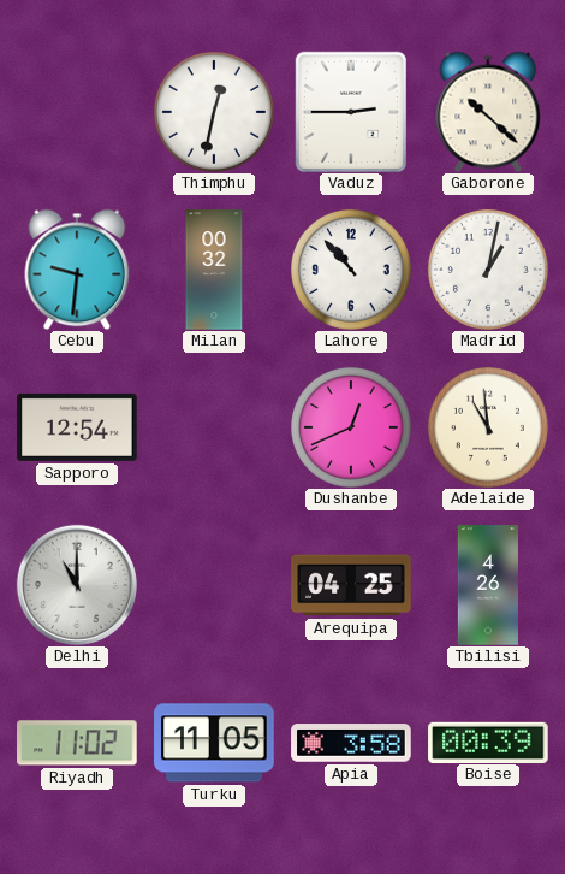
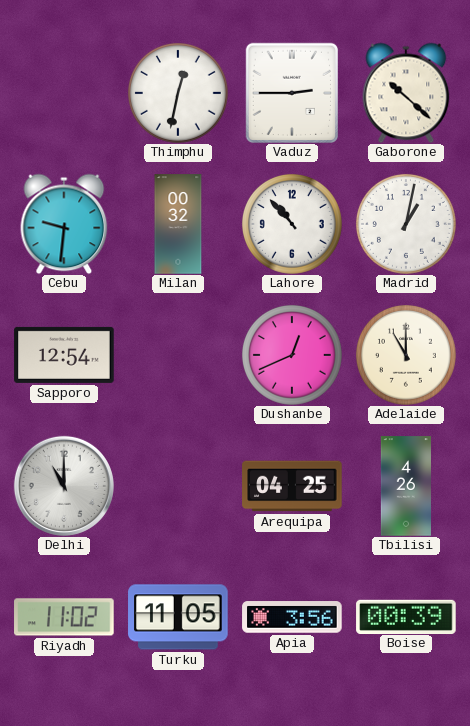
Adelaide: 10:59 -> 11:00 (406, 355)
Apia: 3:58 -> 3:56 (292, 617)
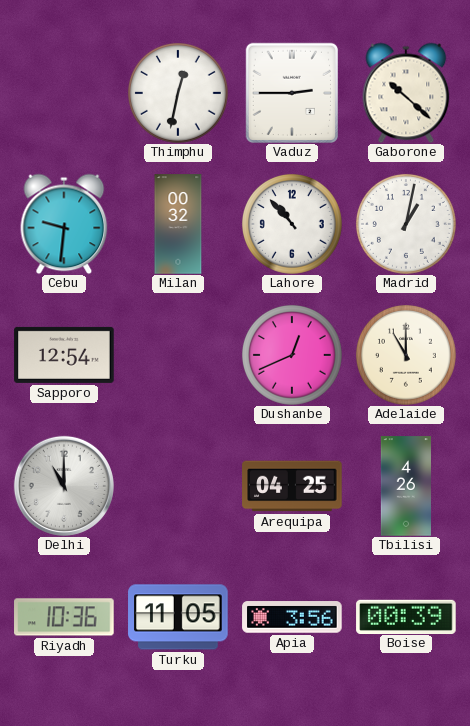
Riyadh: 11:02 -> 10:36 (64, 617)
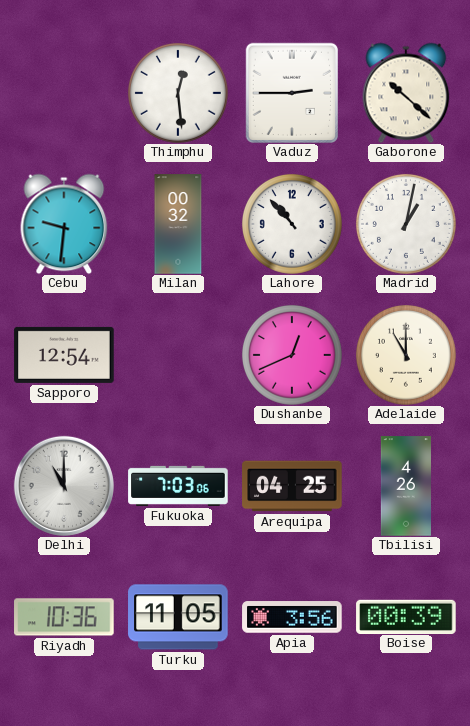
Thimphu: 12:32 -> 12:29 (178, 93)
Fukuoka: none -> 7:03 (178, 486)
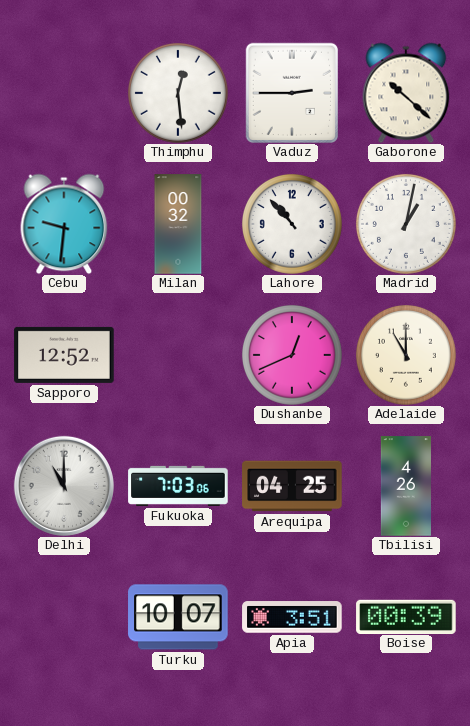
Sapporo: 12:54 -> 12:52 (64, 355)
Riyadh: 10:36 -> none (64, 617)
Turku: 11:05 -> 10:07 (178, 617)
Apia: 3:56 -> 3:51 (292, 617)
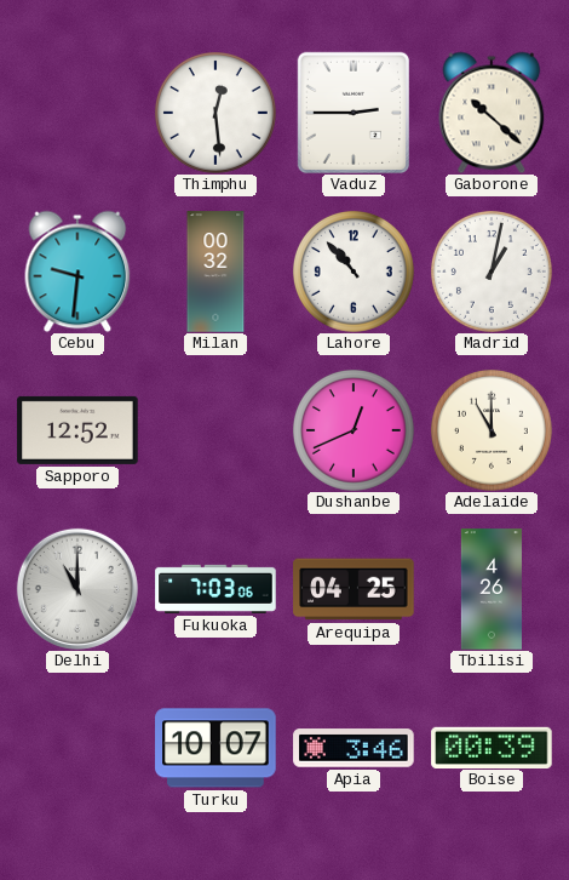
Apia: 3:51 -> 3:46 (354, 748)
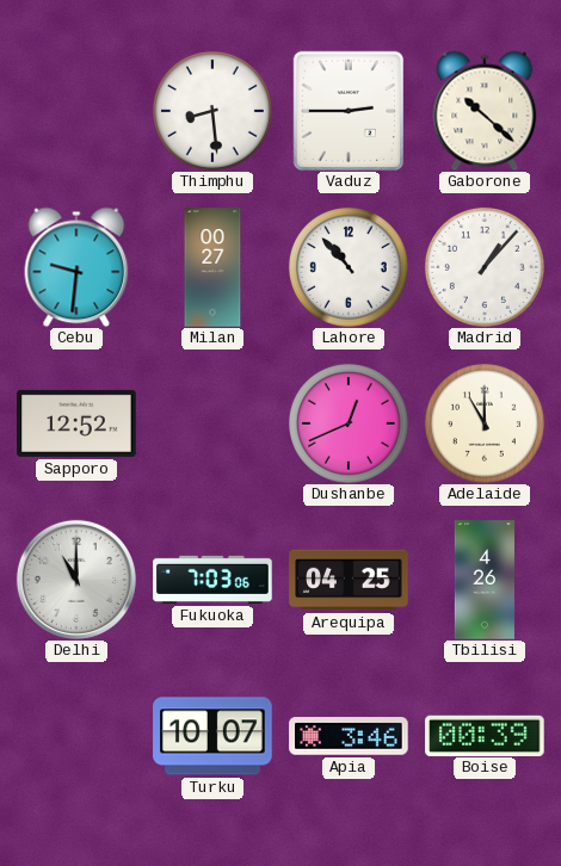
Thimphu: 12:29 -> 8:29 (212, 111)
Milan: 00:32 -> 00:27 (212, 267)
Madrid: 1:02 -> 1:07 (485, 267)
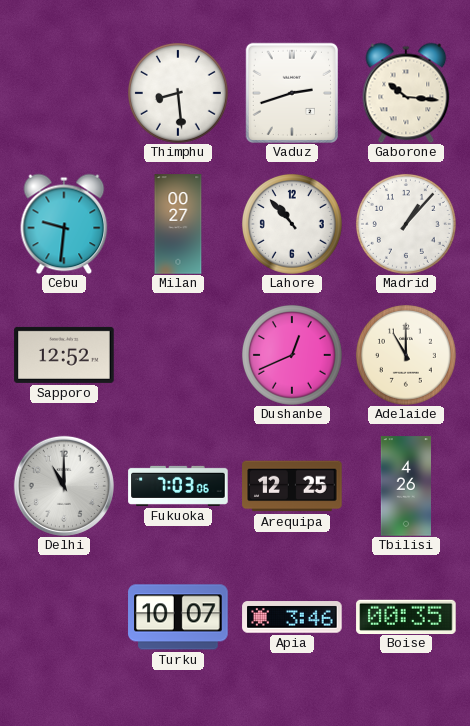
Vaduz: 2:45 -> 2:42 (291, 92)
Gaborone: 10:22 -> 10:16 (406, 93)
Arequipa: 04:25 -> 12:25 (292, 486)
Boise: 00:39 -> 00:35 (406, 616)
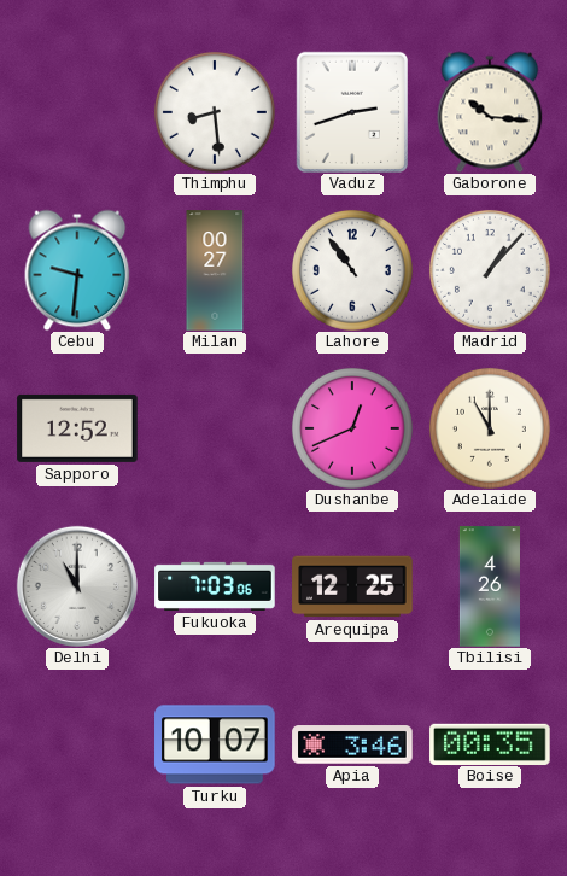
Lahore: 10:53 -> 10:54 (352, 270)
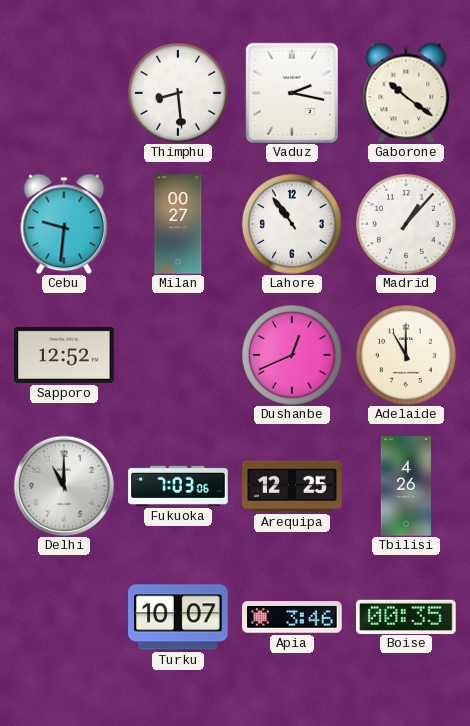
Vaduz: 2:42 -> 2:17 (291, 92)
Gaborone: 10:16 -> 10:21 (406, 93)
